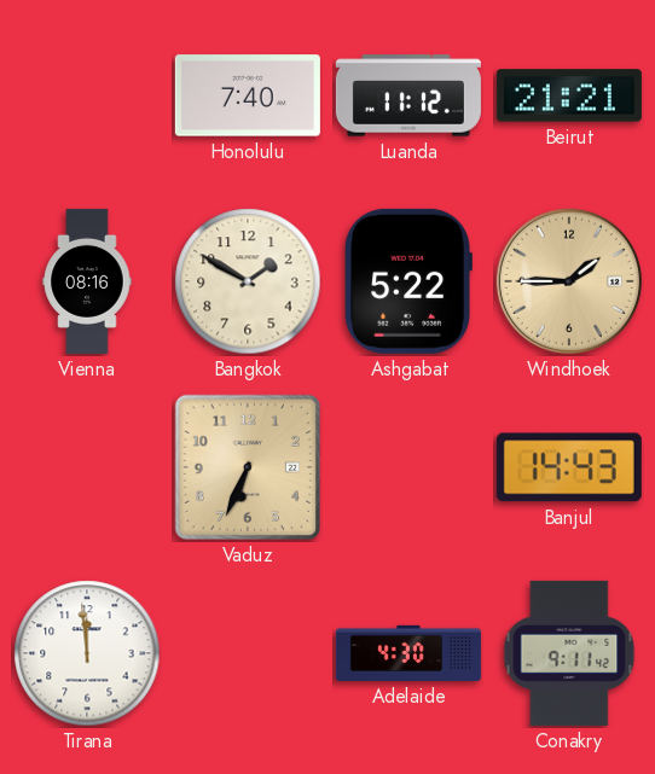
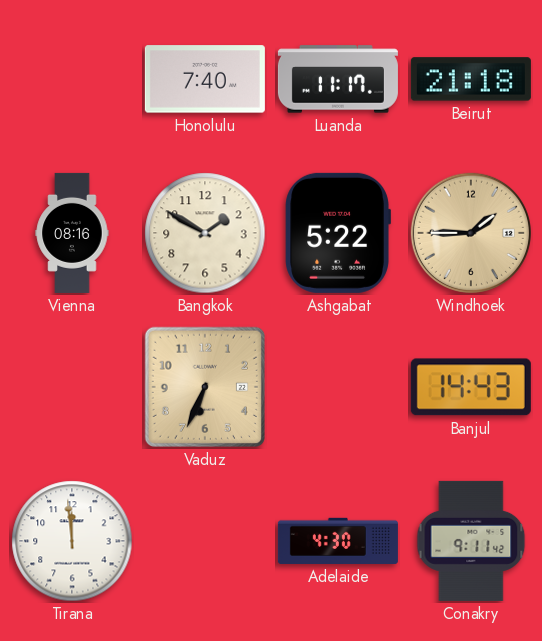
Luanda: 11:12 -> 11:17 (338, 79)
Beirut: 21:21 -> 21:18 (471, 79)
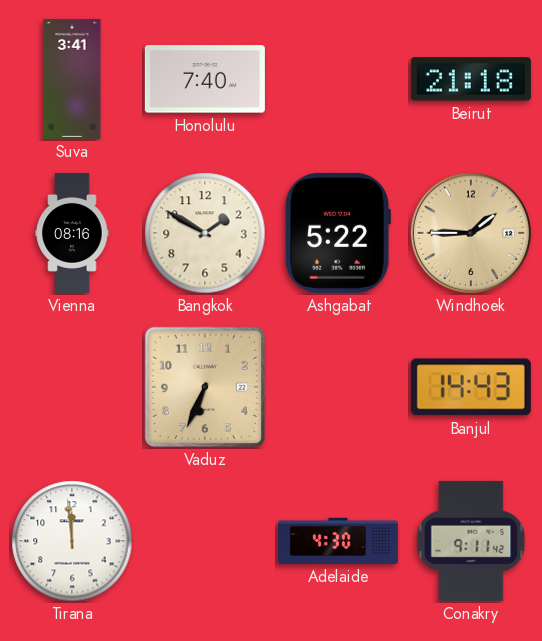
Suva: none -> 3:41 (72, 79)
Luanda: 11:17 -> none (338, 79)
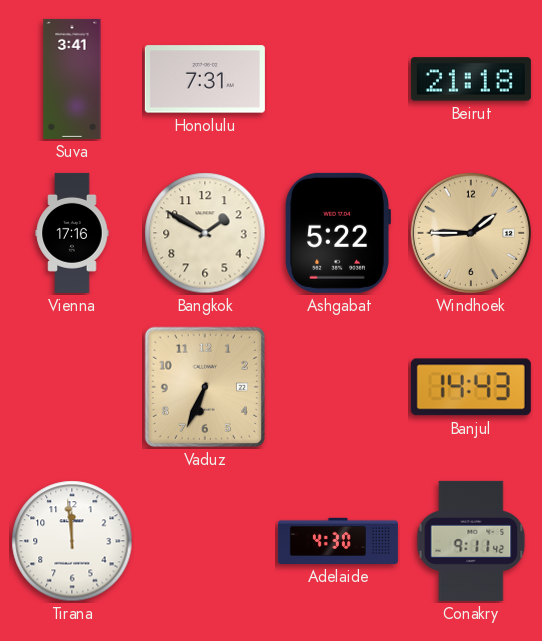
Honolulu: 7:40 -> 7:31 (205, 79)
Vienna: 08:16 -> 17:16 (72, 233)
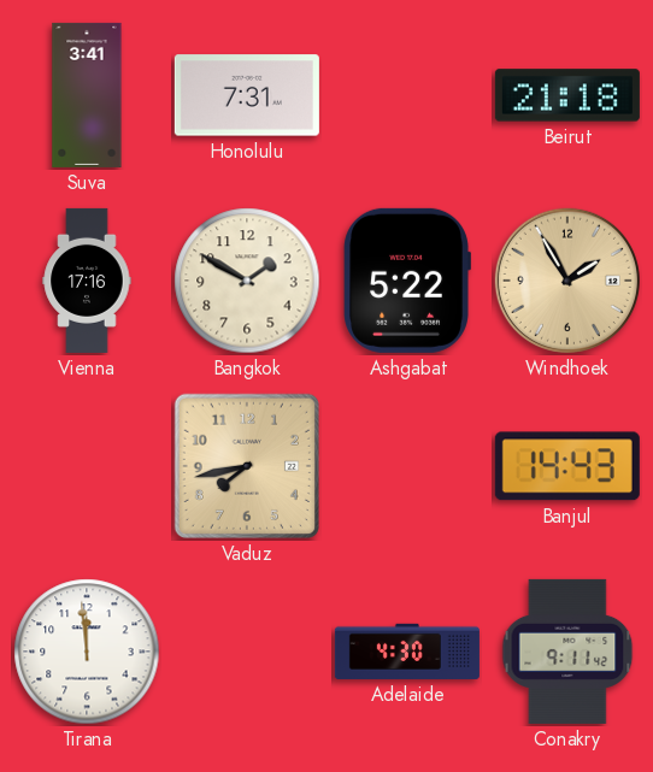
Windhoek: 1:45 -> 1:55 (567, 281)
Vaduz: 6:34 -> 7:43 (247, 466)
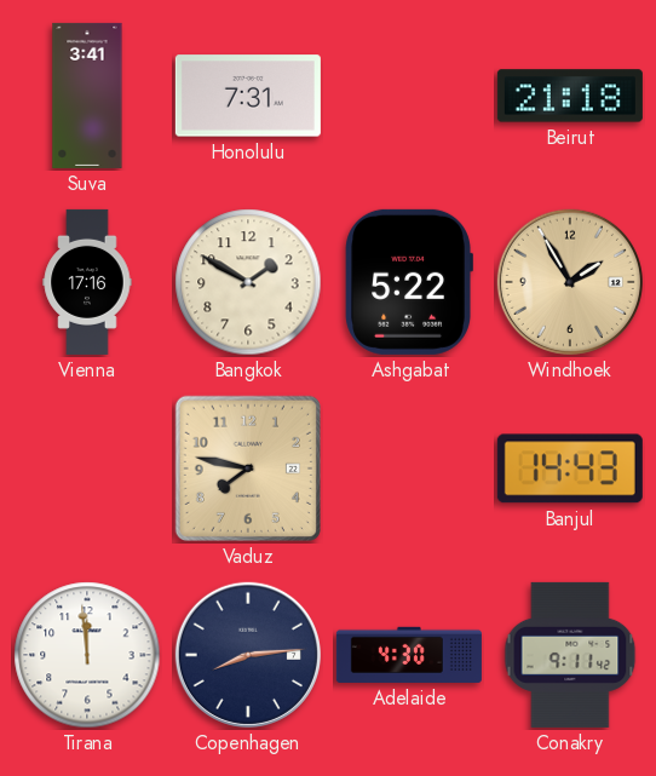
Vaduz: 7:43 -> 7:47 (248, 469)
Copenhagen: none -> 8:14 (248, 655)
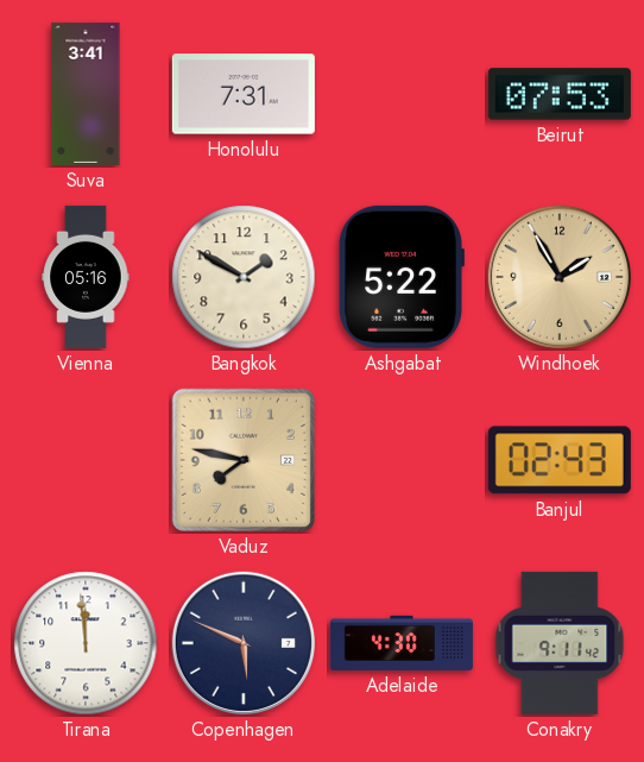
Beirut: 21:18 -> 07:53 (560, 94)
Vienna: 17:16 -> 05:16 (86, 277)
Banjul: 14:43 -> 02:43 (560, 460)
Copenhagen: 8:14 -> 5:49 (244, 643)
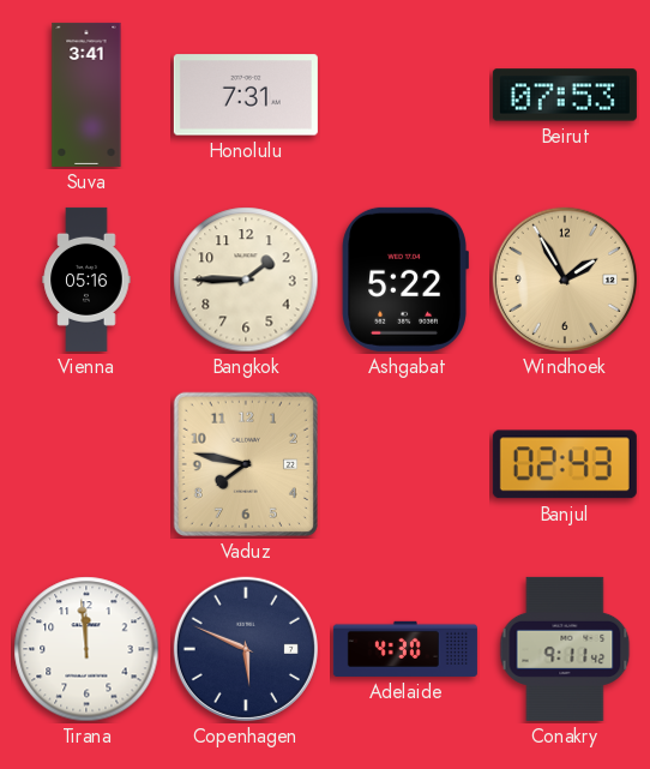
Bangkok: 1:50 -> 1:45 (246, 280)
